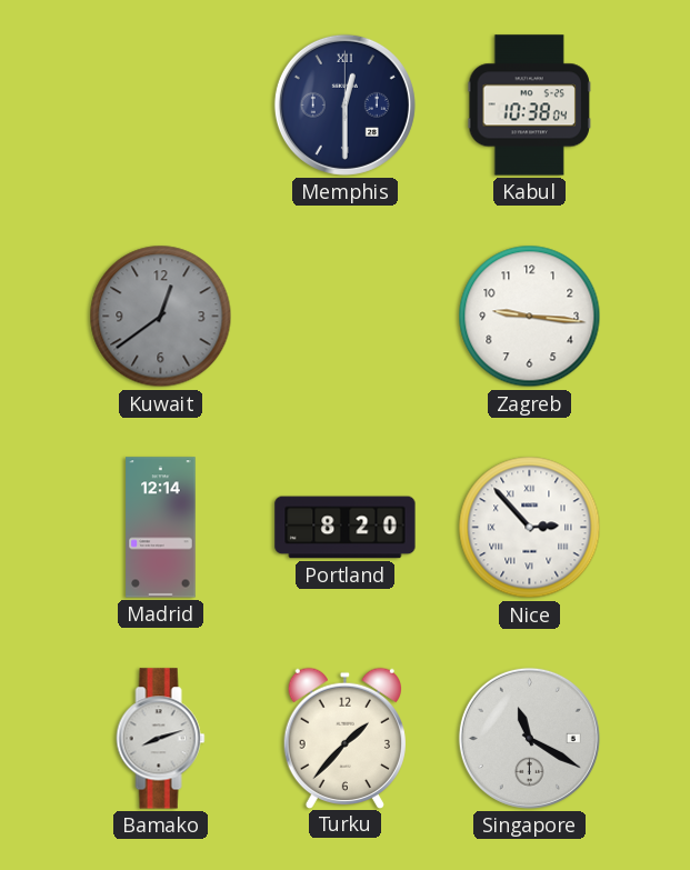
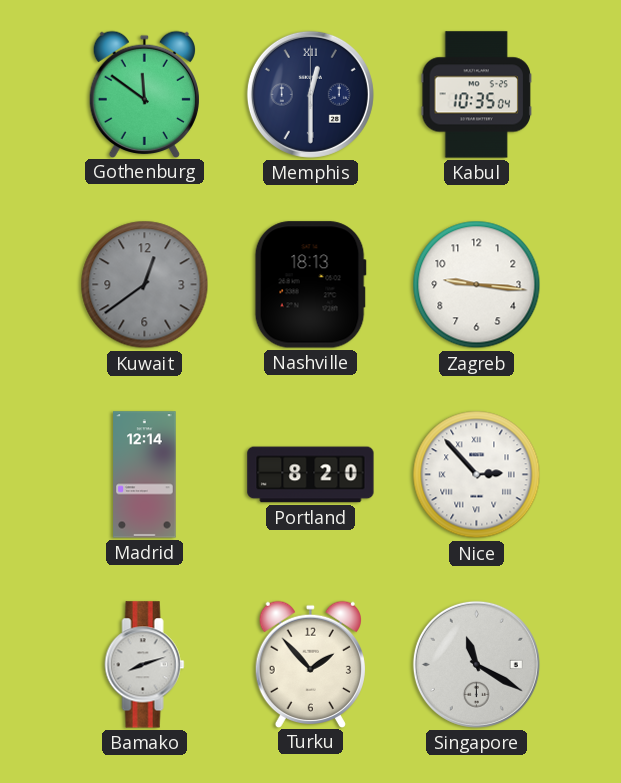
Gothenburg: none -> 11:51 (144, 94)
Kabul: 10:38 -> 10:35 (476, 95)
Nashville: none -> 18:13 (310, 285)
Turku: 1:37 -> 1:53 (310, 664)
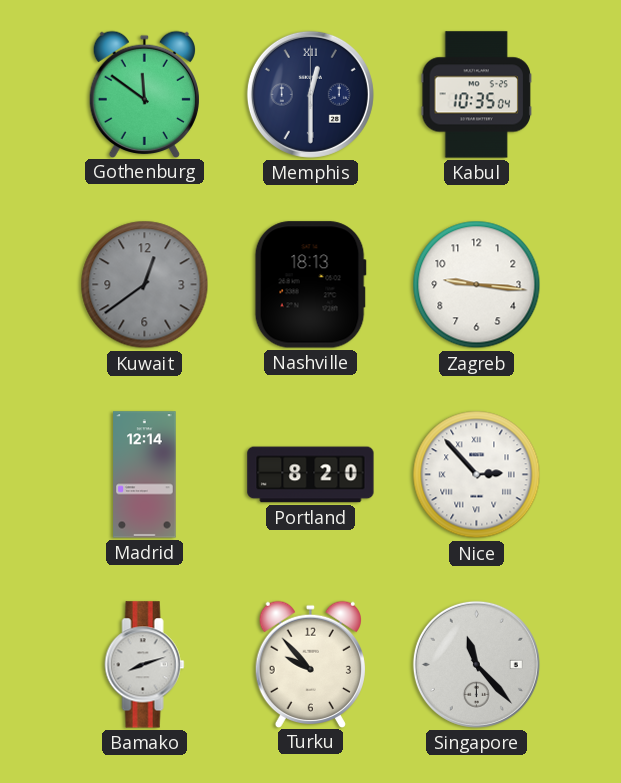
Turku: 1:53 -> 9:53 (310, 664)
Singapore: 11:20 -> 11:23 (476, 664)
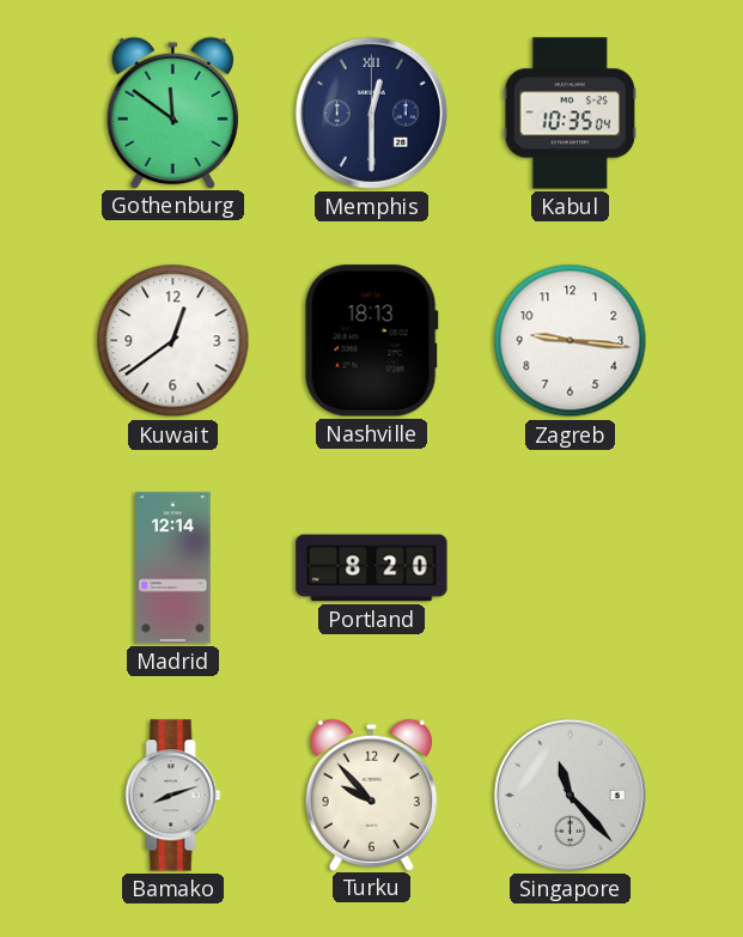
Kuwait dial: grey -> white (173, 341)
Nice: 2:53 -> none (477, 475)
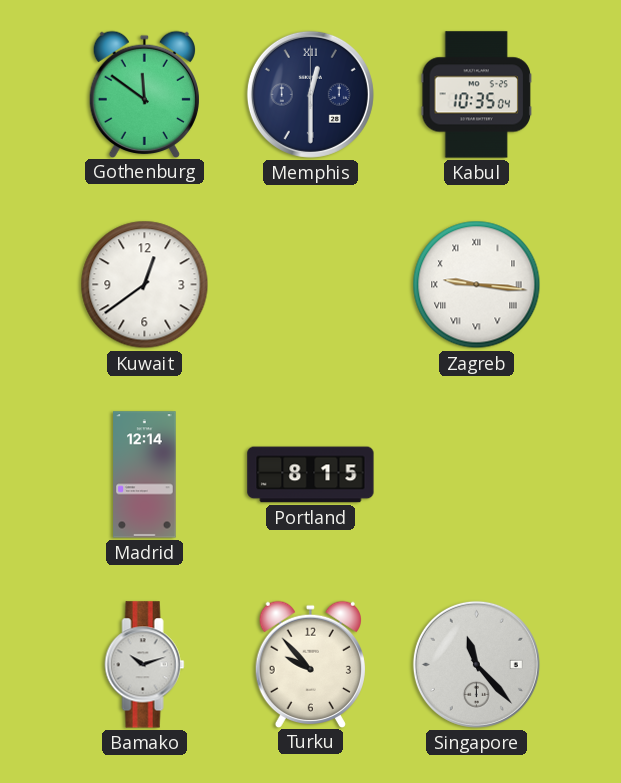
Nashville: 18:13 -> none (371, 341)
Zagreb numerals: Arabic -> Roman (477, 285)
Portland: 8:20 -> 8:15 (311, 475)
Bamako: 8:12 -> 10:12 (145, 665)
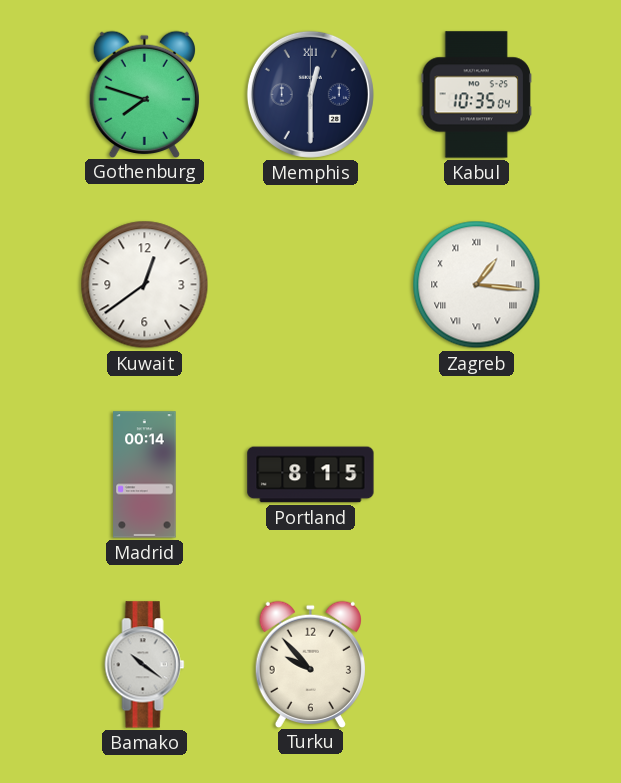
Gothenburg: 11:51 -> 7:48 (144, 94)
Zagreb: 9:16 -> 1:16 (477, 285)
Madrid: 12:14 -> 00:14 (145, 475)
Bamako: 10:12 -> 10:21 (145, 665)
Singapore: 11:23 -> none (476, 664)
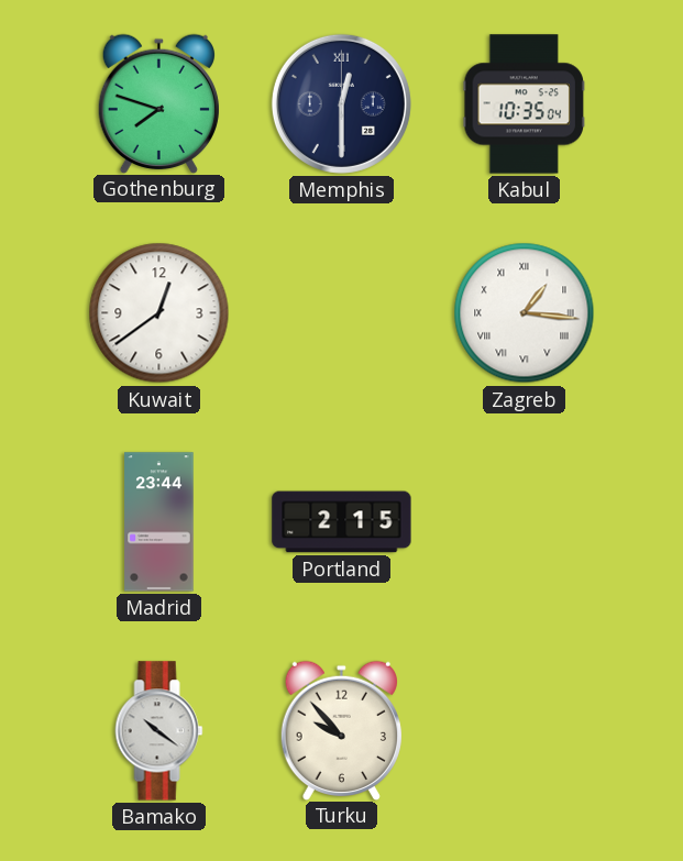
Madrid: 00:14 -> 23:44 (159, 522)
Portland: 8:15 -> 2:15 (342, 522)
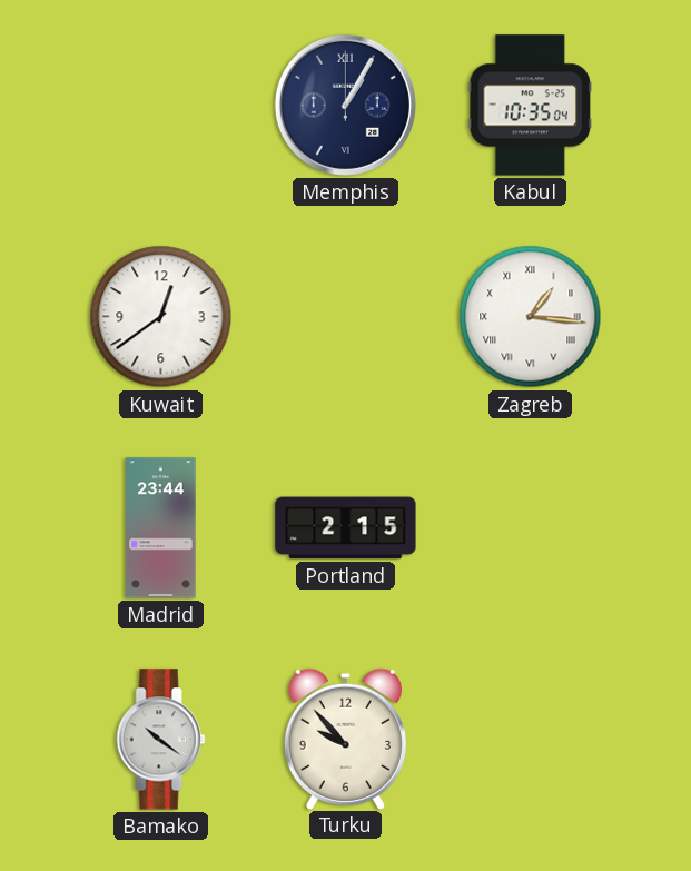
Gothenburg: 7:48 -> none (158, 103)
Memphis: 12:30 -> 1:05 (345, 105)
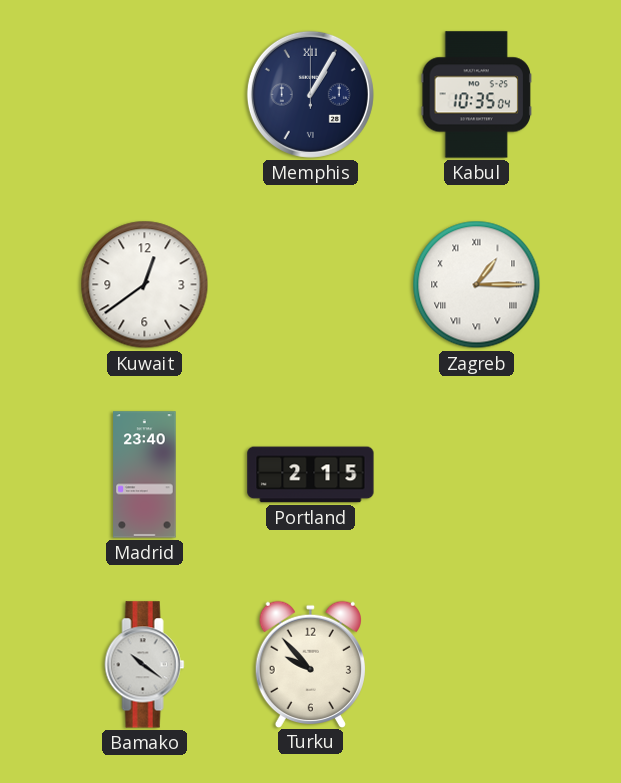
Zagreb: 1:16 -> 1:15 (477, 285)
Madrid: 23:44 -> 23:40 (145, 475)
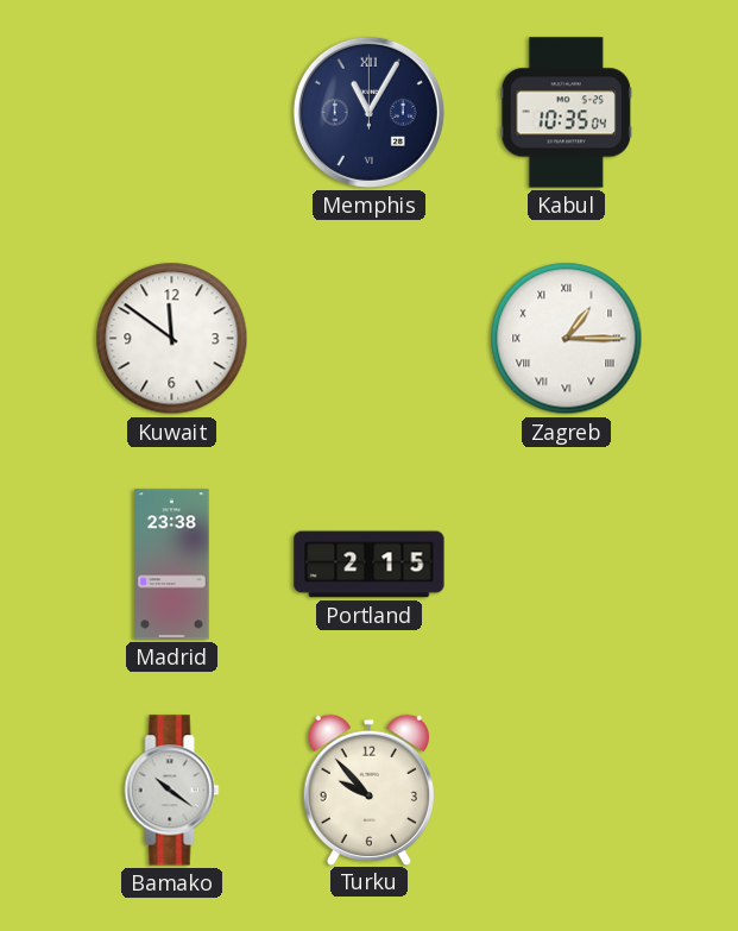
Memphis: 1:05 -> 11:05 (368, 112)
Kuwait: 12:39 -> 11:51 (172, 339)
Madrid: 23:40 -> 23:38 (172, 565)
